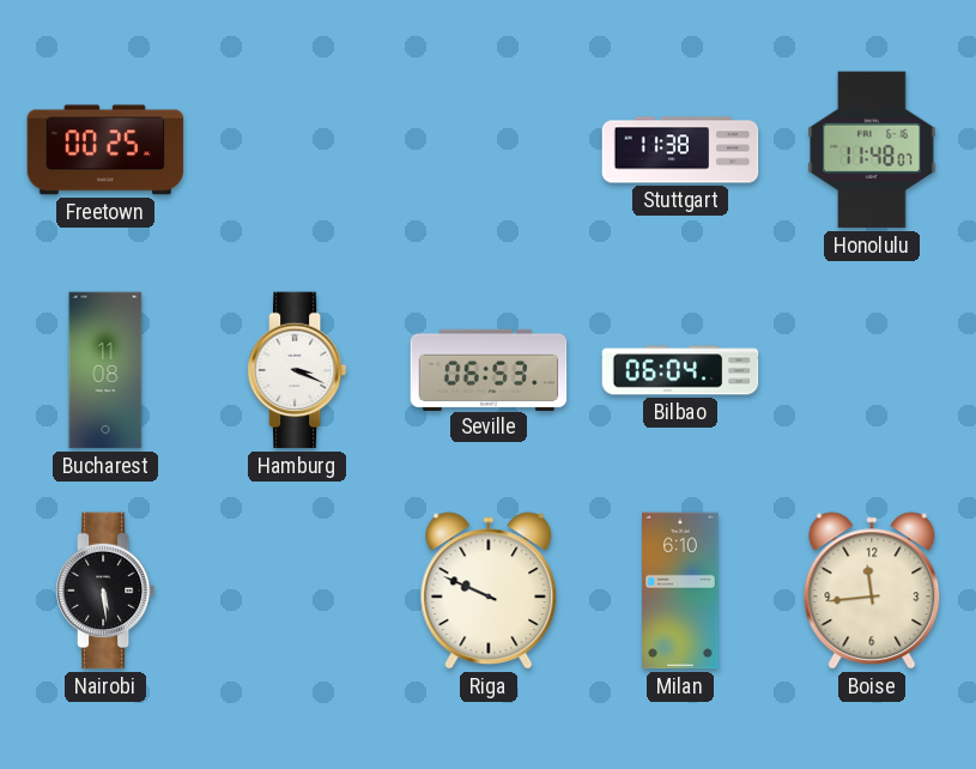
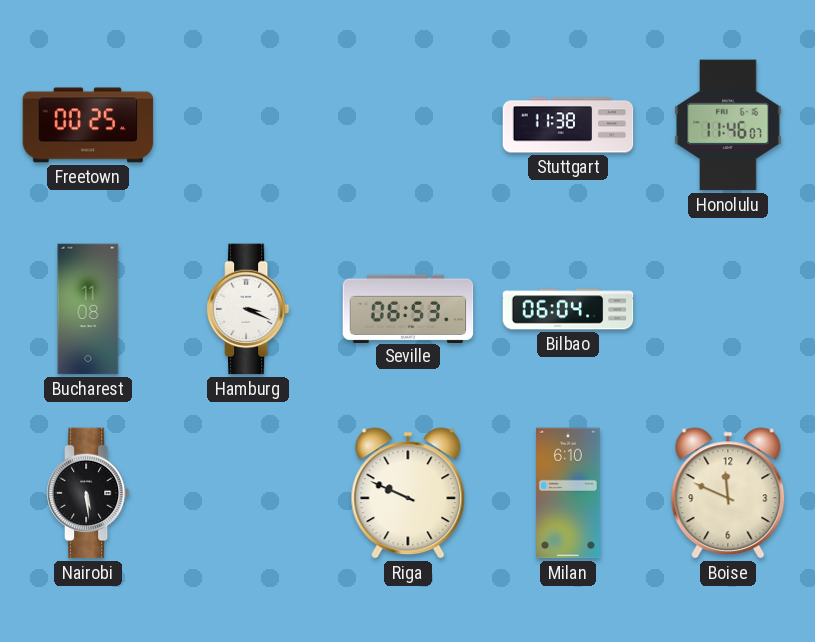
Honolulu: 11:48 -> 11:46 (728, 125)
Boise: 11:44 -> 11:49 (728, 493)
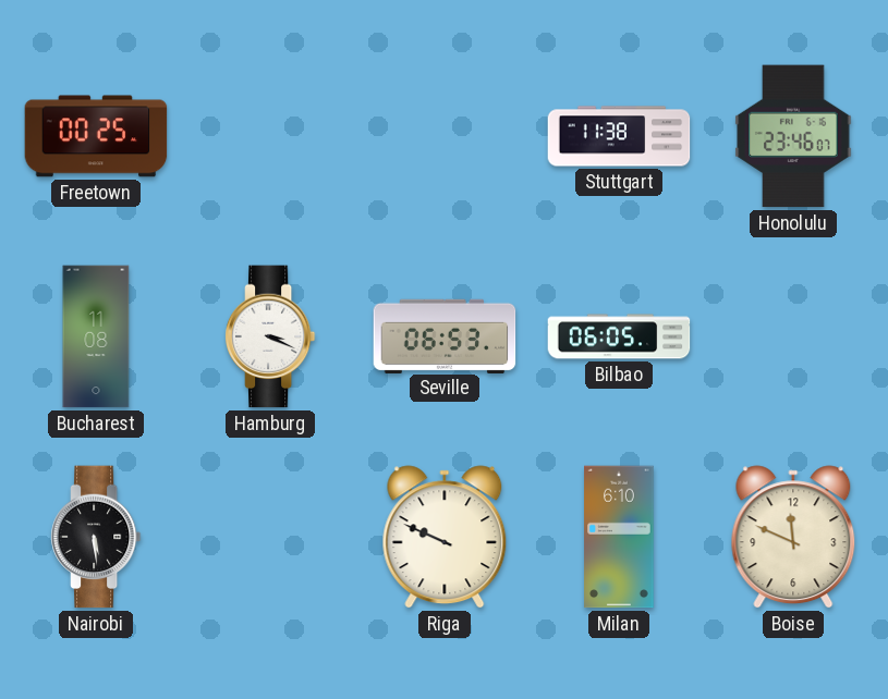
Honolulu: 11:46 -> 23:46 (793, 136)
Bilbao: 06:04 -> 06:05 (619, 336)
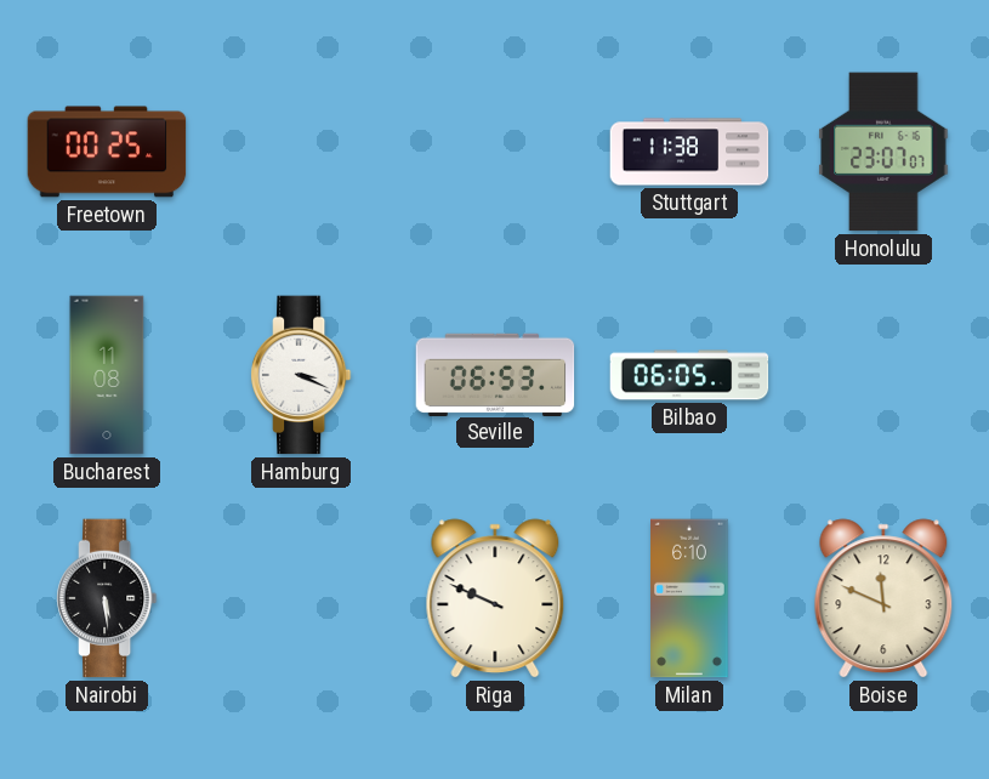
Honolulu: 23:46 -> 23:07 (883, 152)
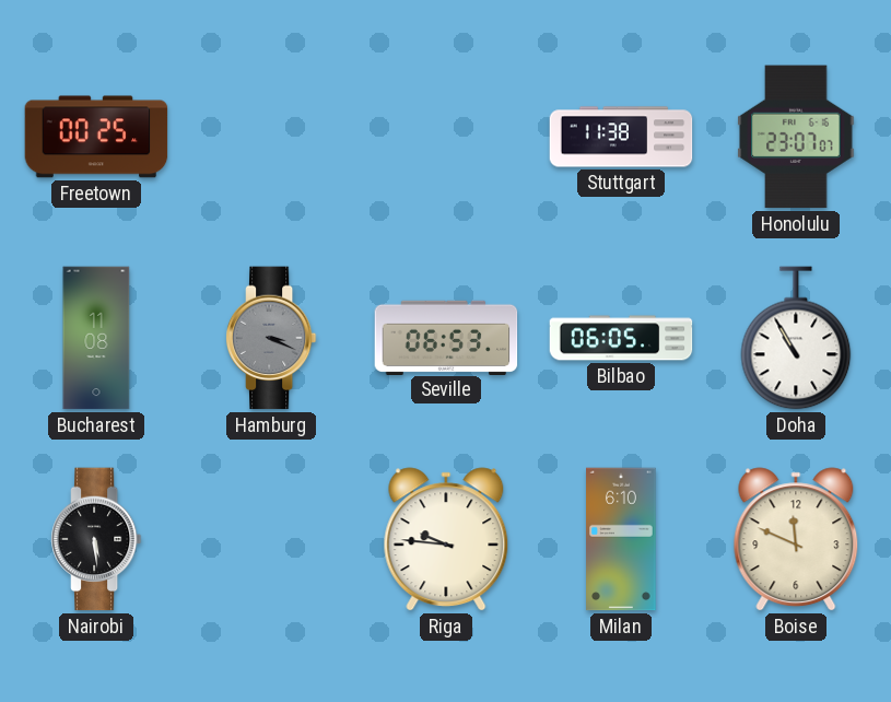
Hamburg dial: white -> grey (271, 338)
Doha: none -> 10:55 (796, 338)
Riga: 9:49 -> 9:46 (446, 539)
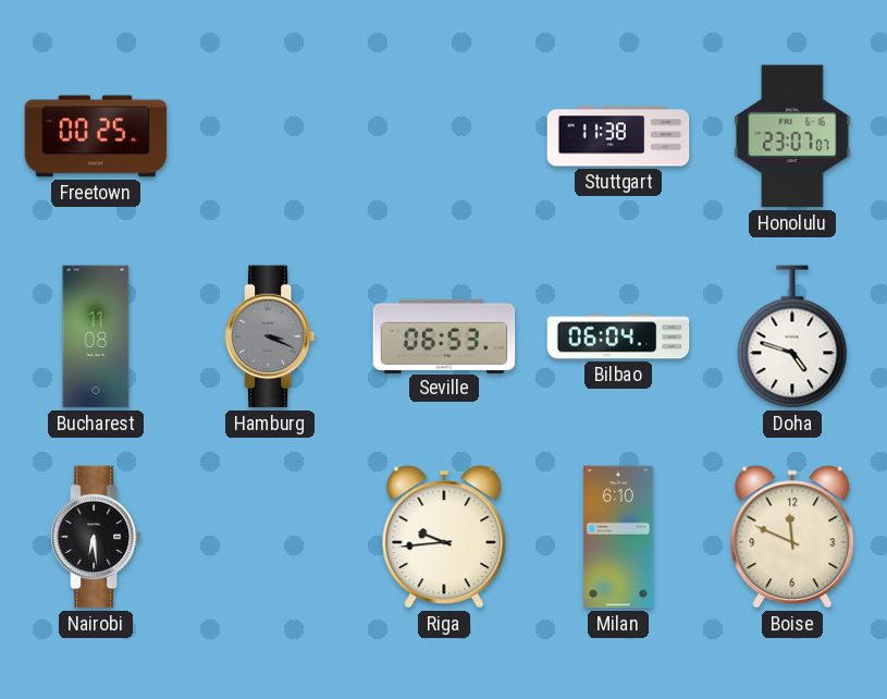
Bilbao: 06:05 -> 06:04 (618, 336)
Doha: 10:55 -> 4:48 (792, 336)
Nairobi: 5:29 -> 6:29 (96, 537)
Riga: 9:46 -> 9:44 (444, 537)
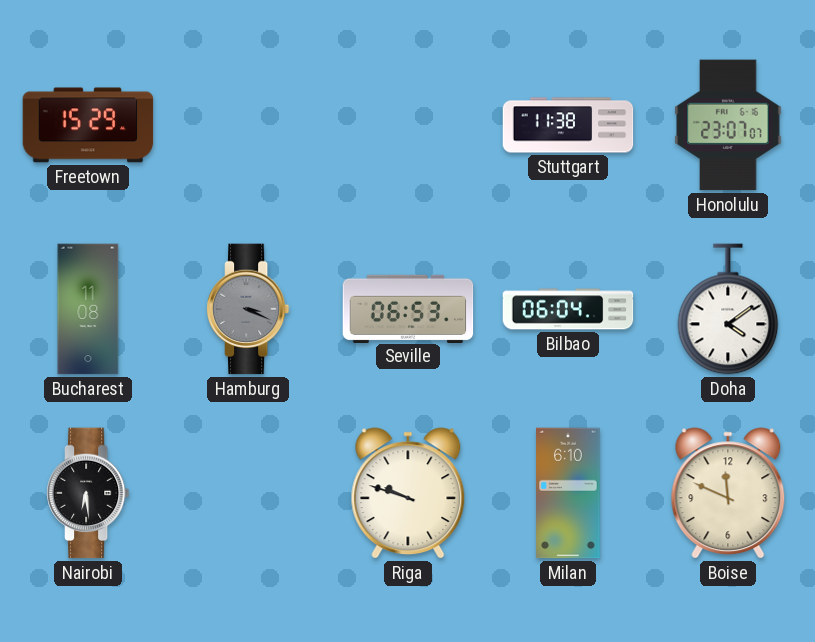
Freetown: 00:25 -> 15:29 (88, 125)
Doha: 4:48 -> 4:09 (728, 309)
Riga: 9:44 -> 9:48 (408, 493)
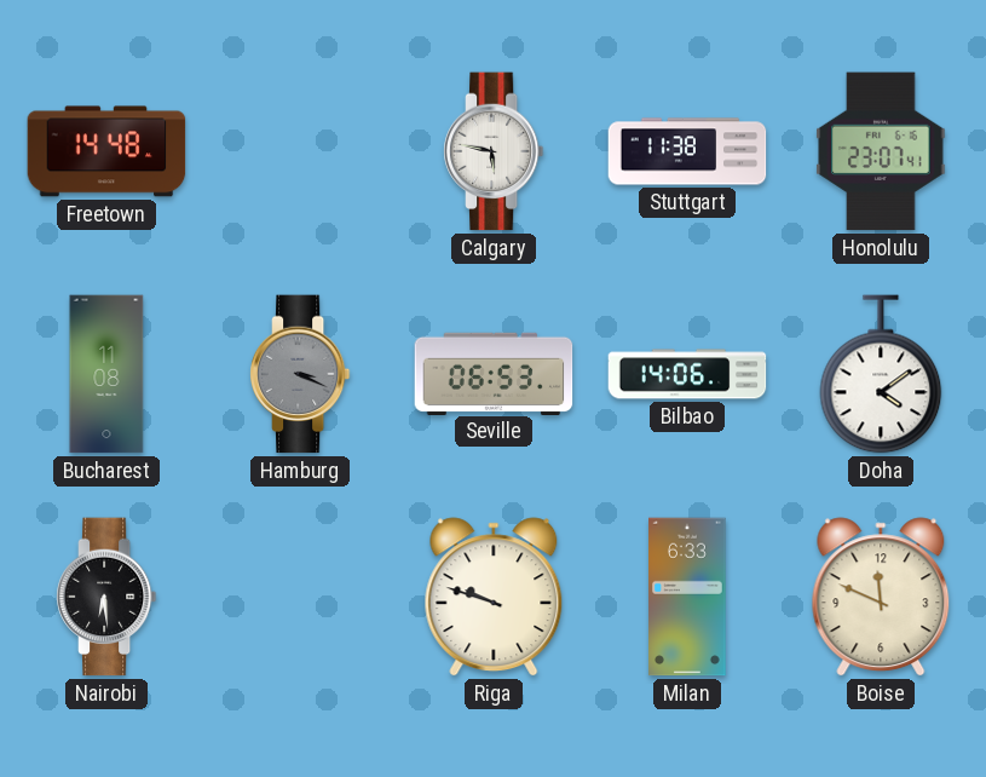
Freetown: 15:29 -> 14:48 (106, 151)
Calgary: none -> 5:47 (494, 151)
Honolulu: 23:07:07 -> 23:07:41 (881, 151)
Bilbao: 06:04 -> 14:06 (687, 374)
Milan: 6:10 -> 6:33 (687, 597)
